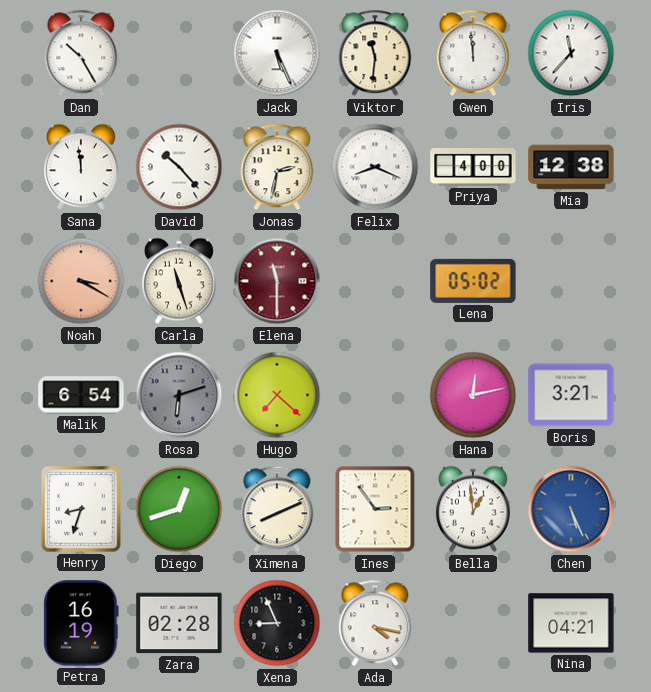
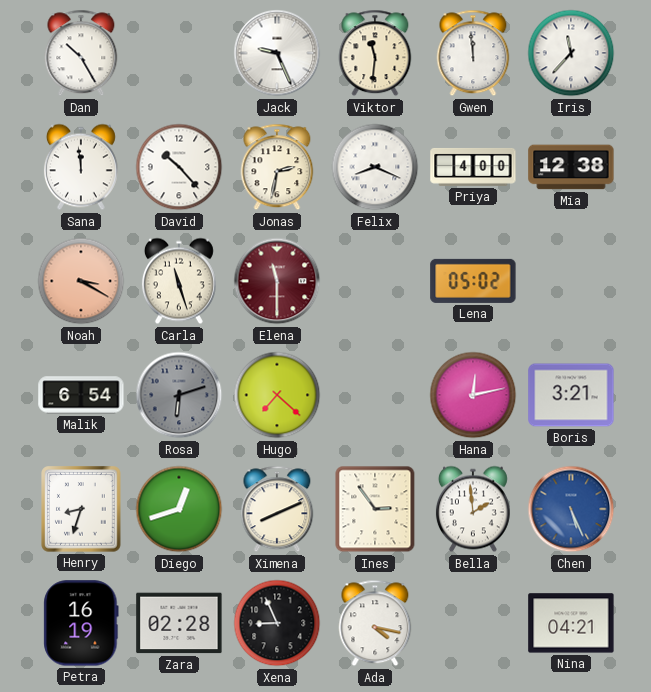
Jack: 5:26 -> 9:26 (277, 53)
Bella: 12:59 -> 1:59 (473, 509)
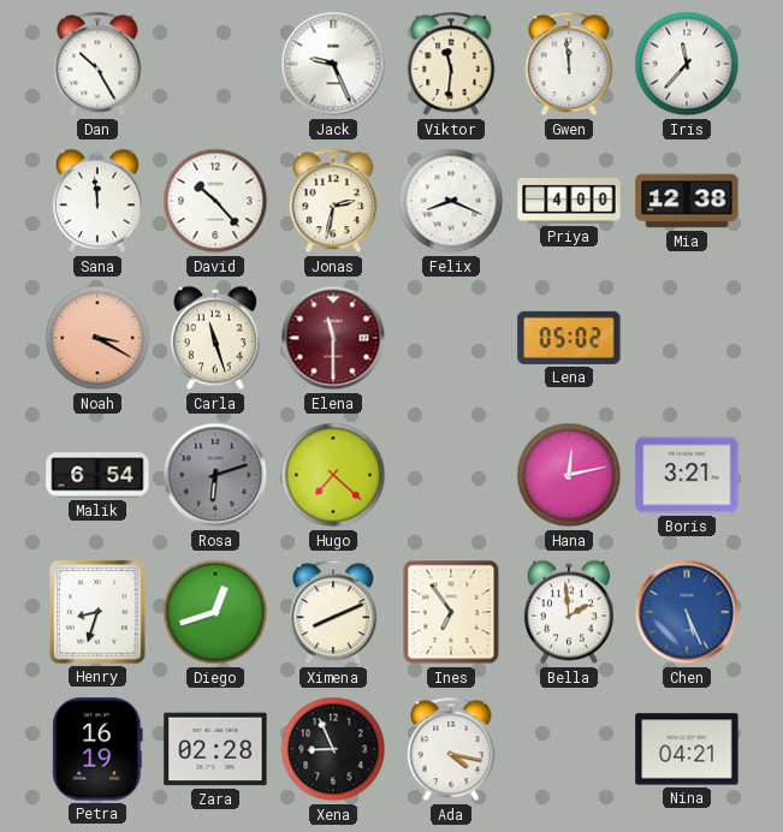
Ines: 2:54 -> 6:54 (451, 612)
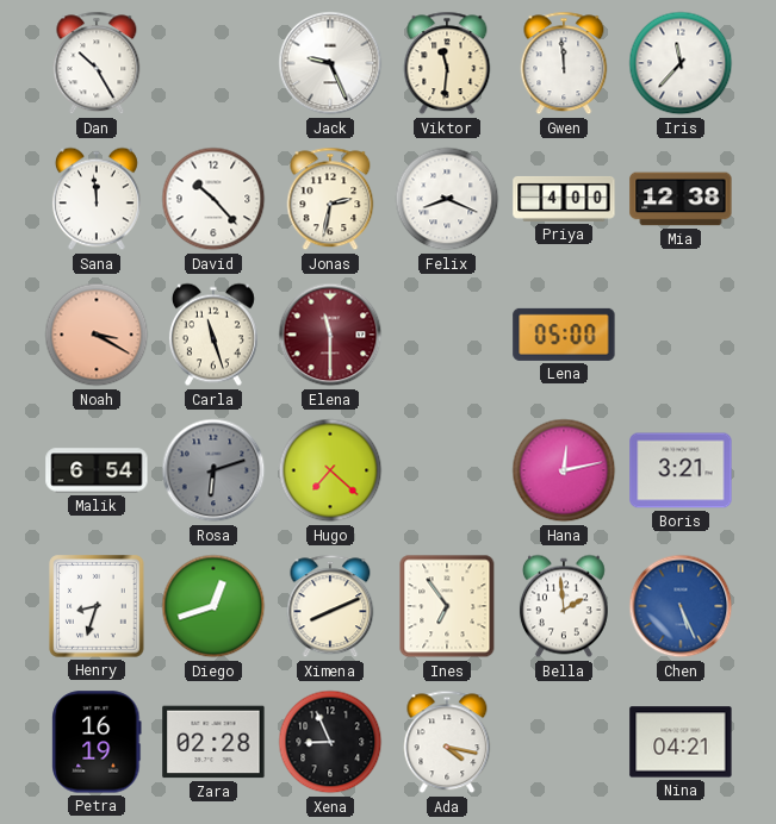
Lena: 05:02 -> 05:00 (564, 335)
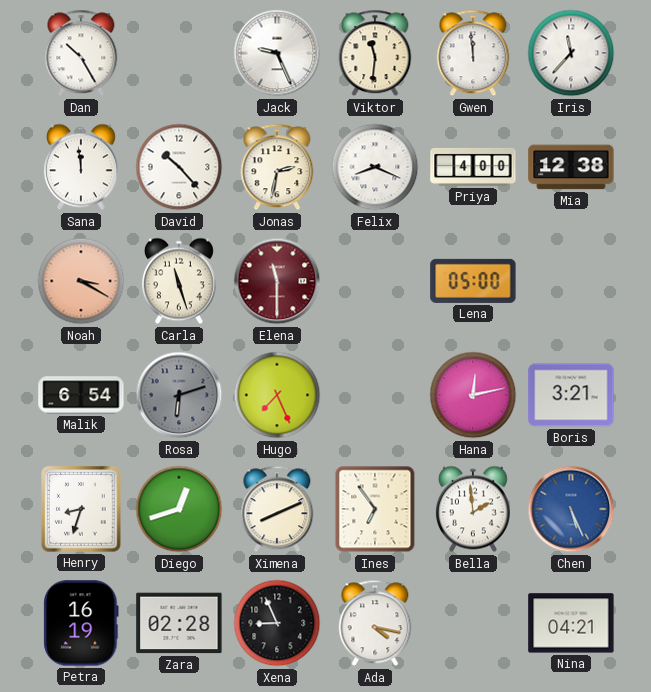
Hugo: 7:22 -> 7:26 (277, 395)
